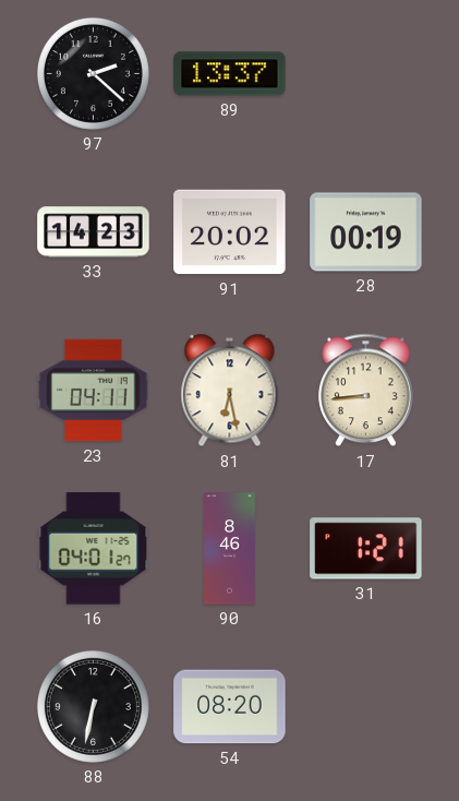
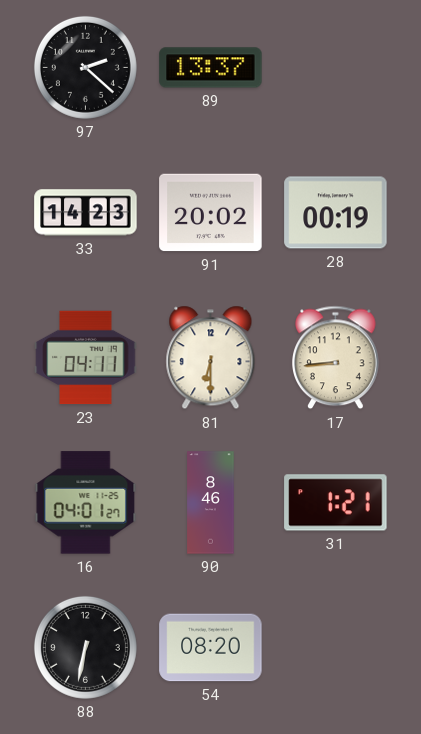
81: 6:28 -> 6:30 (211, 358)
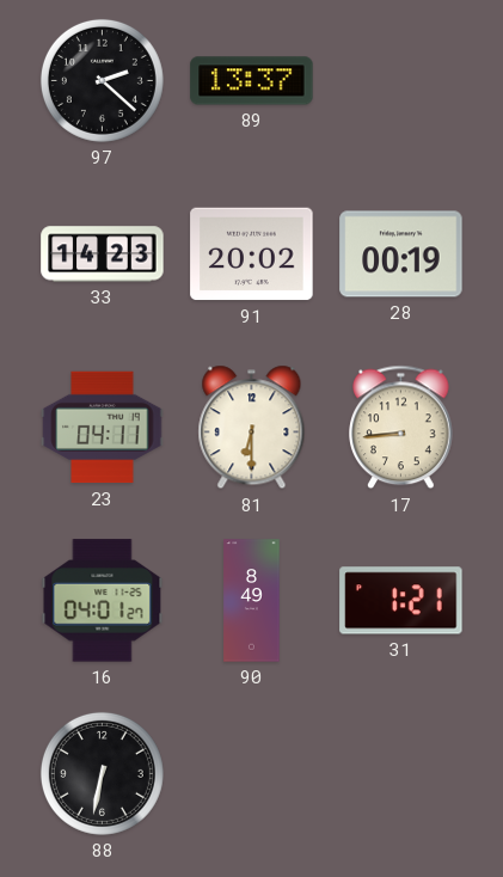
90: 8:46 -> 8:49 (252, 601)
54: 08:20 -> none (211, 648)
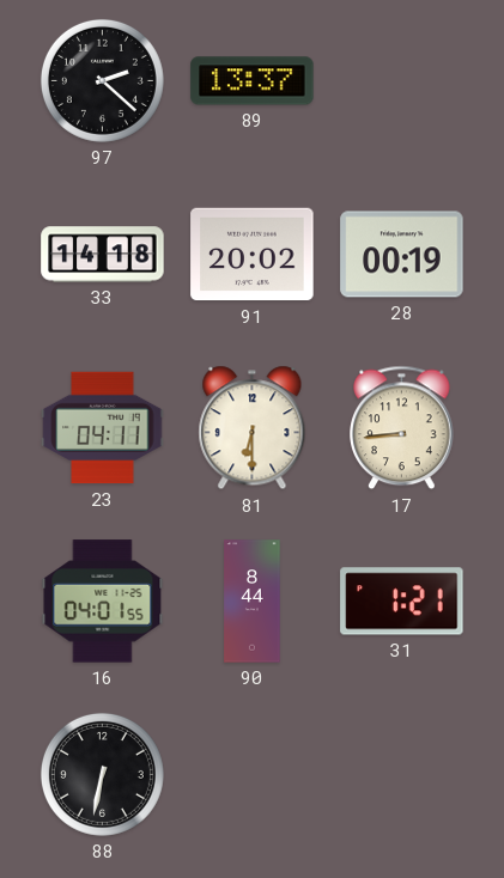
33: 14:23 -> 14:18 (103, 255)
16: 04:01:27 -> 04:01:55 (103, 602)
90: 8:49 -> 8:44 (253, 602)
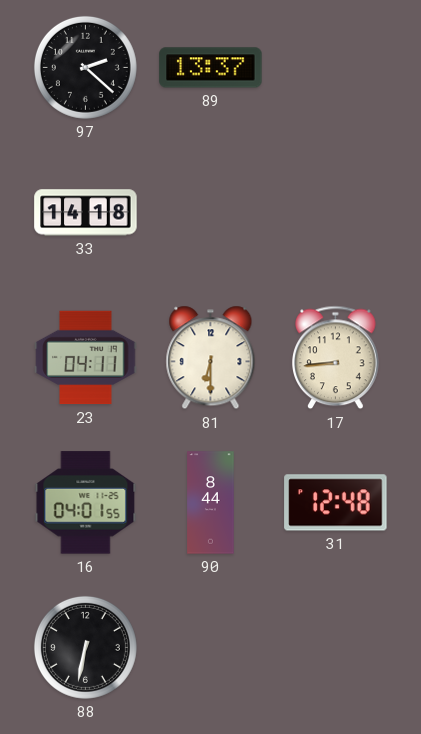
91: 20:02 -> none (253, 255)
28: 00:19 -> none (402, 255)
31: 1:21 -> 12:48 (336, 503)
